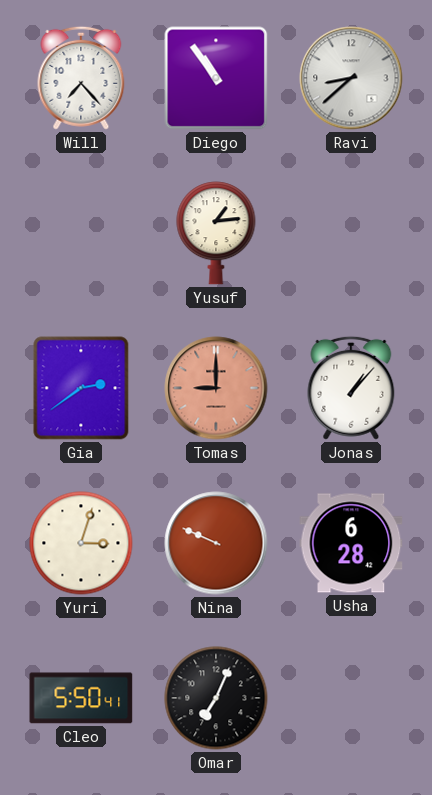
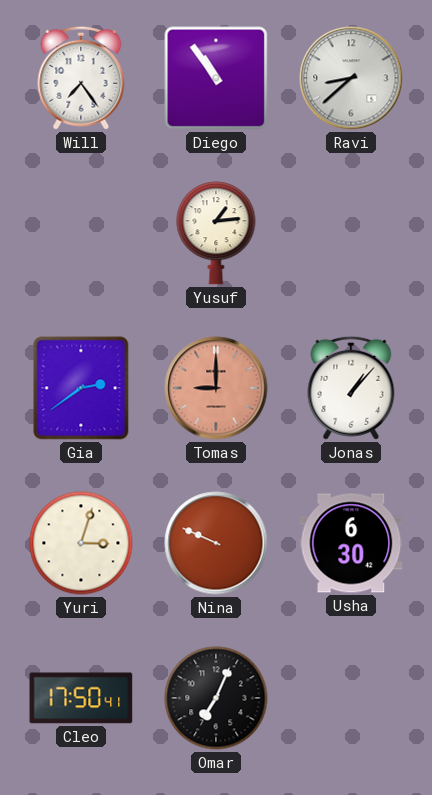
Will: 7:23 -> 7:24 (81, 78)
Usha: 6:28 -> 6:30 (351, 543)
Cleo: 5:50 -> 17:50 (81, 698)
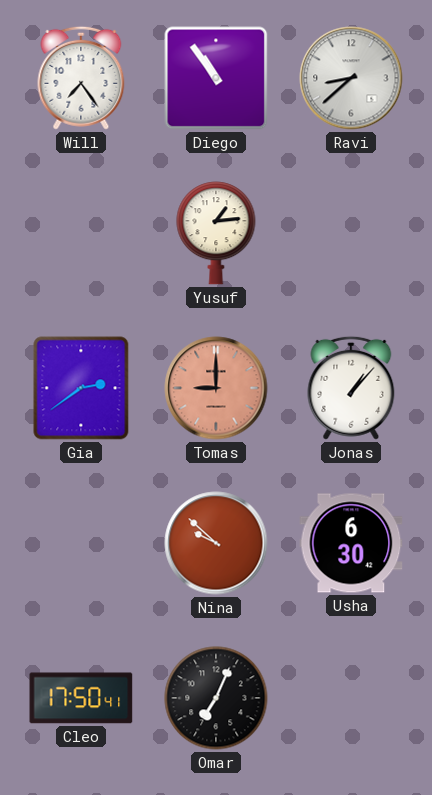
Yuri: 3:03 -> none (81, 543)
Nina: 9:49 -> 9:52 (216, 543)
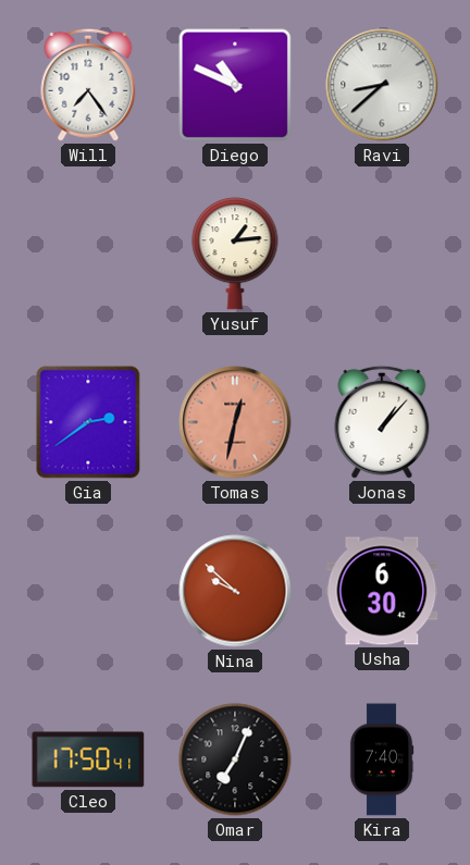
Diego: 10:54 -> 10:49 (235, 85)
Tomas: 9:00 -> 12:32 (235, 422)
Kira: none -> 7:40 (382, 759)
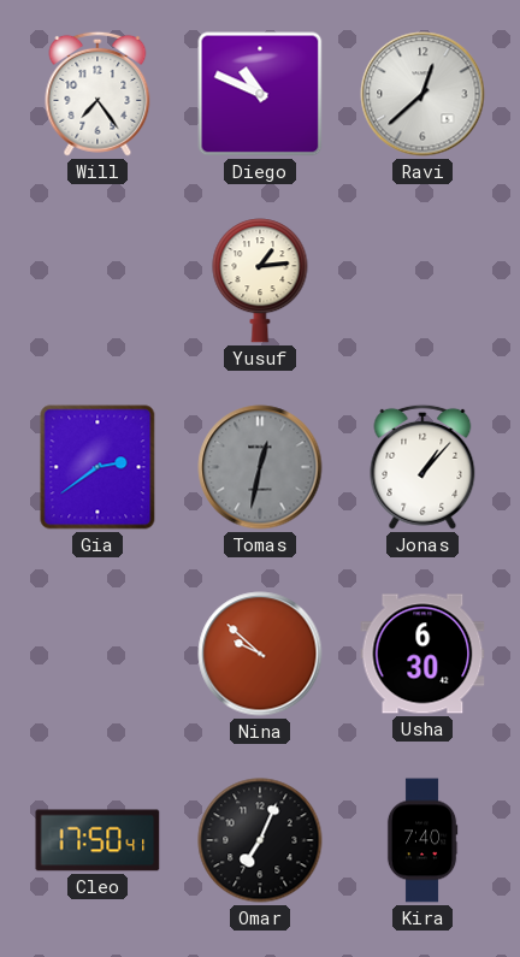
Ravi: 8:38 -> 12:38 (422, 94)
Tomas dial: salmon -> grey (260, 467)
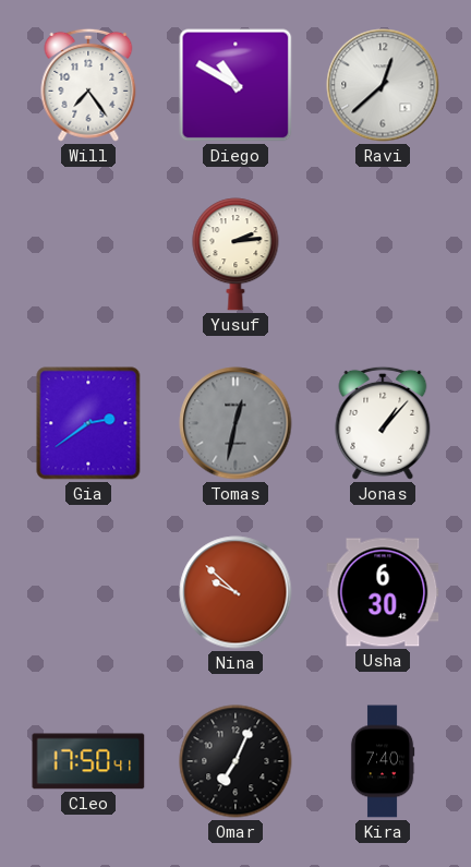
Diego: 10:49 -> 10:50 (235, 85)
Yusuf: 1:14 -> 2:14 (235, 254)
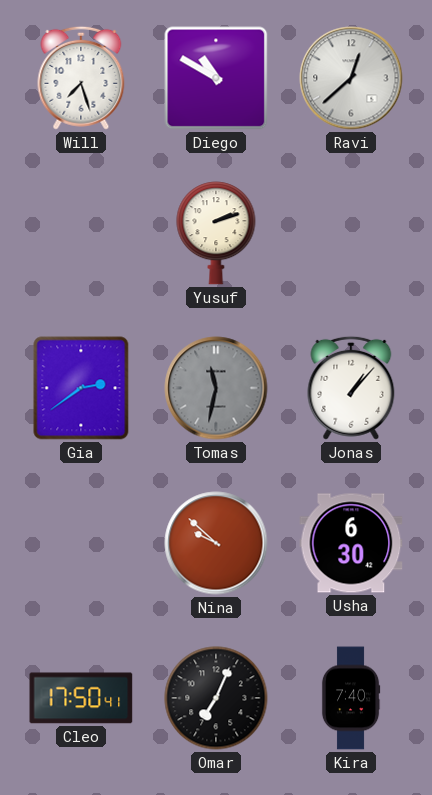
Will: 7:24 -> 7:27 (81, 78)
Yusuf: 2:14 -> 2:12 (216, 233)
Tomas: 12:32 -> 11:32 (216, 388)
